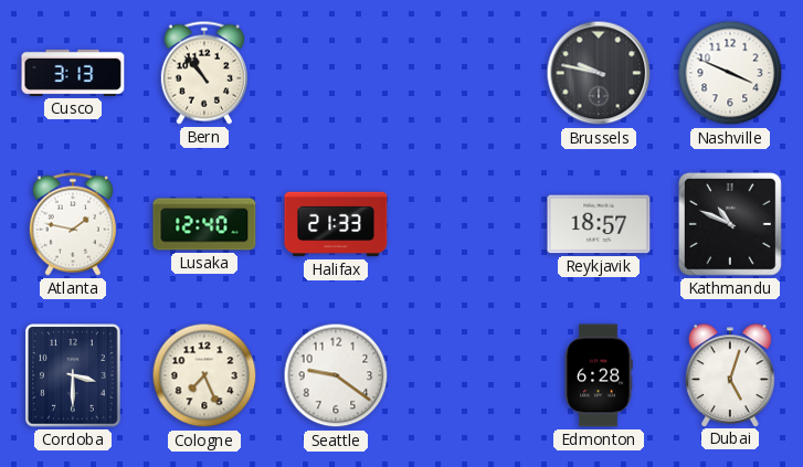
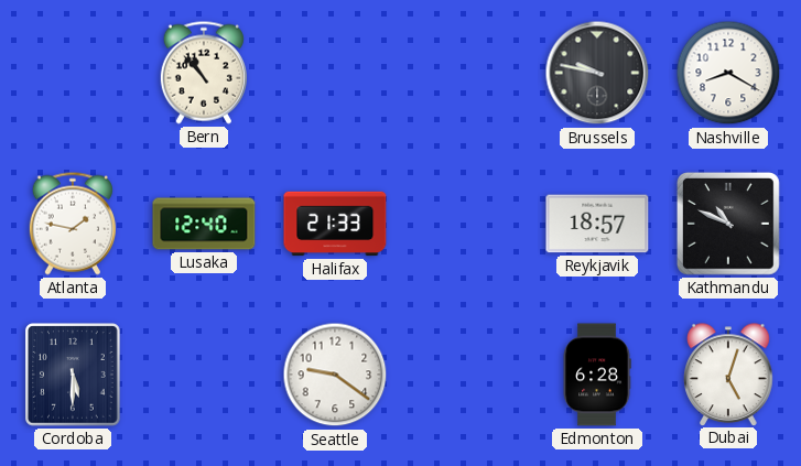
Cusco: 3:13 -> none (73, 73)
Nashville: 3:49 -> 8:20 (728, 73)
Cordoba: 3:30 -> 5:30 (73, 375)
Cologne: 7:26 -> none (204, 375)
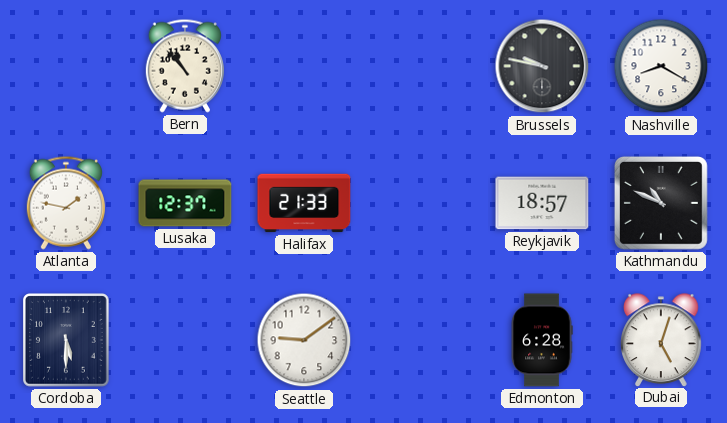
Lusaka: 12:40 -> 12:37 (185, 203)
Seattle: 9:21 -> 9:09 (304, 340)
